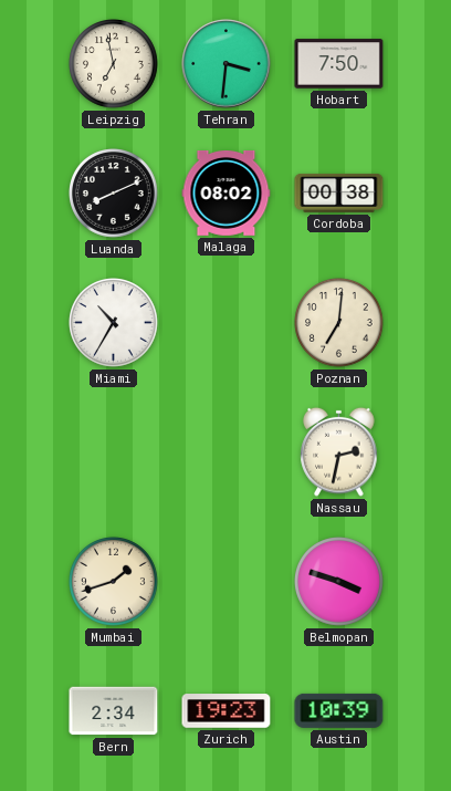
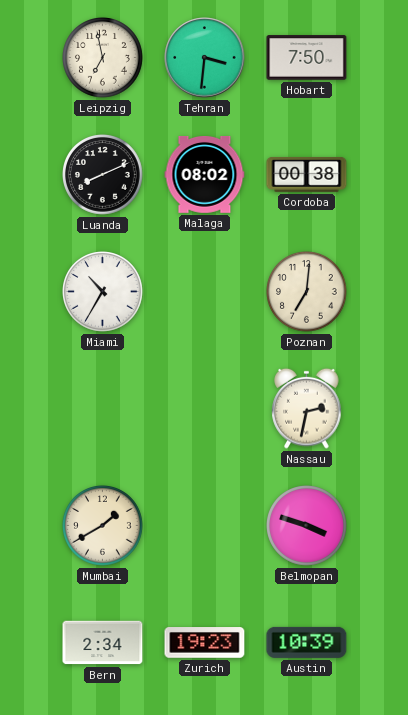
Mumbai: 1:42 -> 1:40 (103, 526)
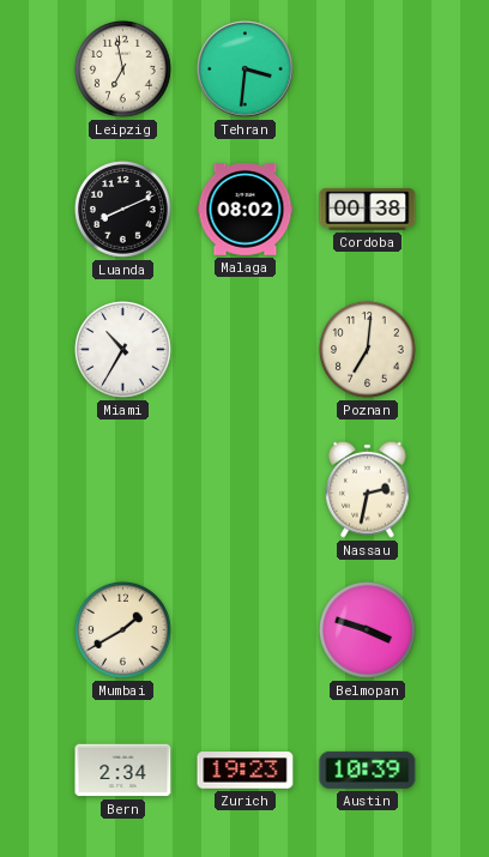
Hobart: 7:50 -> none (307, 58)
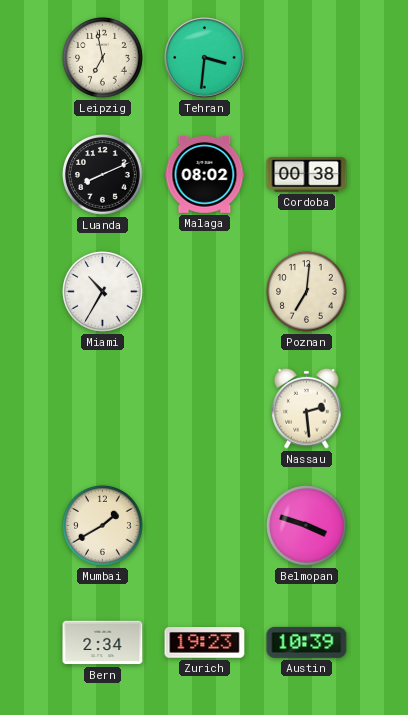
Nassau: 2:32 -> 2:29 (307, 408)
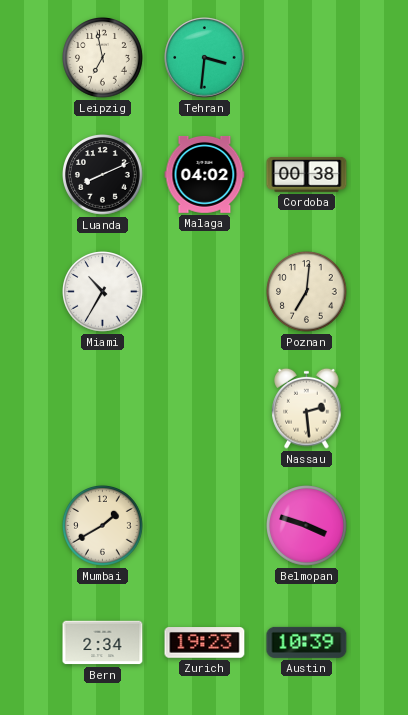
Malaga: 08:02 -> 04:02 (205, 175)
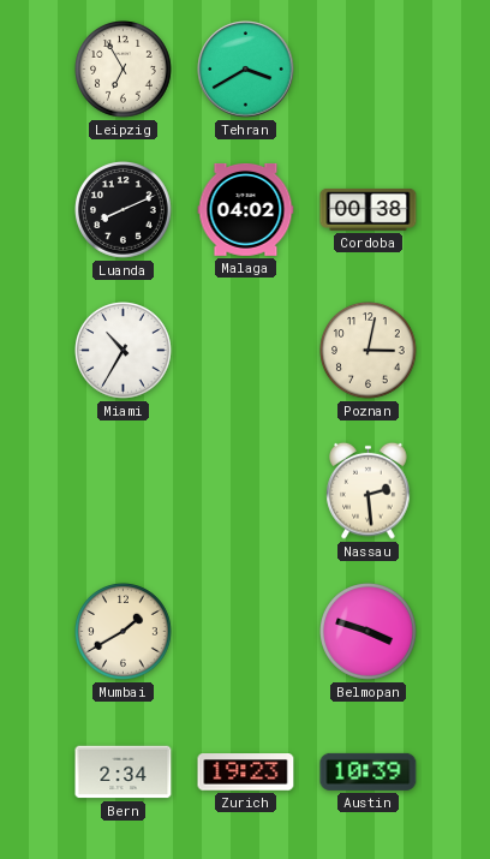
Leipzig: 6:58 -> 6:55 (124, 70)
Tehran: 3:31 -> 3:40 (246, 70)
Poznan: 7:01 -> 3:02 (369, 351)
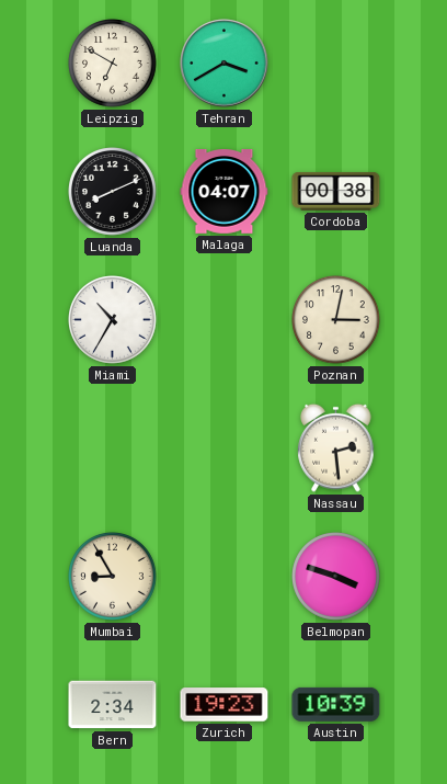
Leipzig: 6:55 -> 6:50 (113, 64)
Malaga: 04:02 -> 04:07 (225, 192)
Mumbai: 1:40 -> 8:55 (113, 577)
